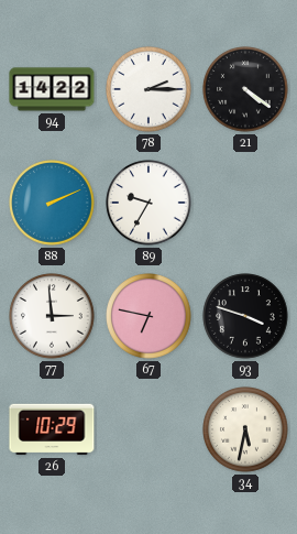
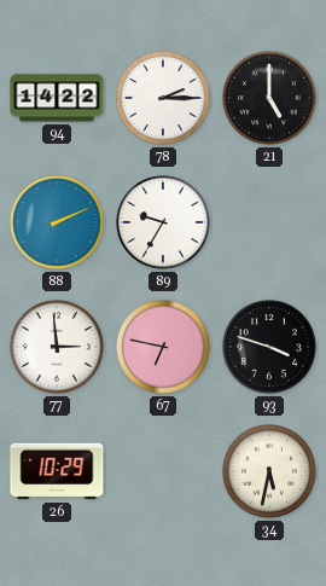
21: 4:21 -> 5:00 (269, 98)
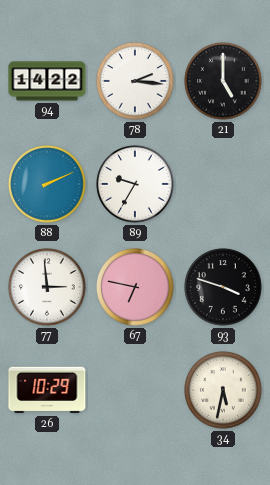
78: 2:15 -> 2:16 (135, 81)
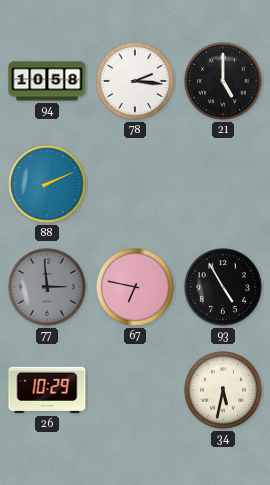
94: 14:22 -> 10:58 (47, 81)
89: 9:35 -> none (135, 184)
77 dial: white -> grey (47, 287)
93: 3:48 -> 4:55 (223, 287)
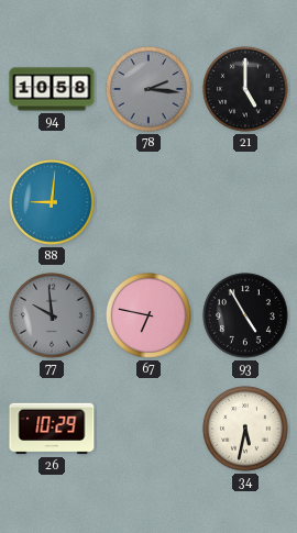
78 dial: white -> grey (148, 89)
88: 2:11 -> 9:01 (52, 202)
77: 2:59 -> 9:59 (52, 315)
